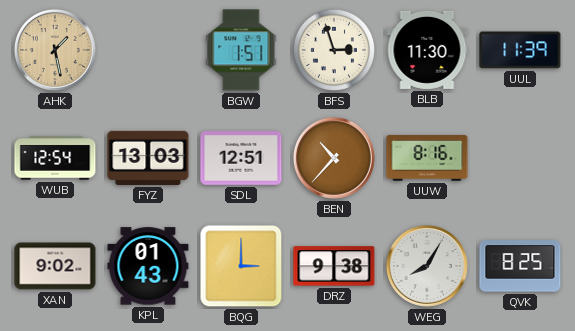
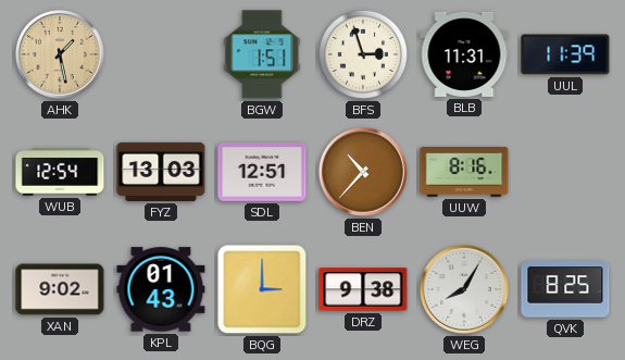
BLB: 11:30 -> 11:31 (464, 54)
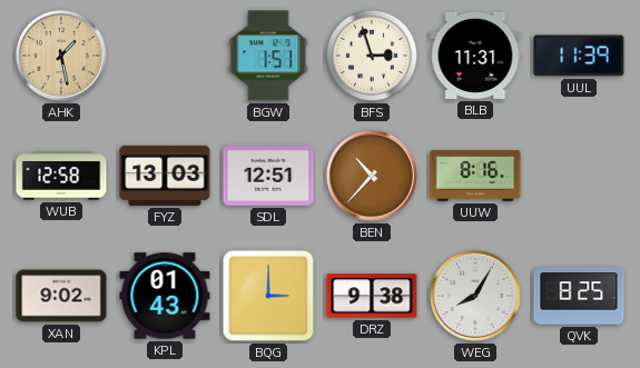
WUB: 12:54 -> 12:58 (61, 176)
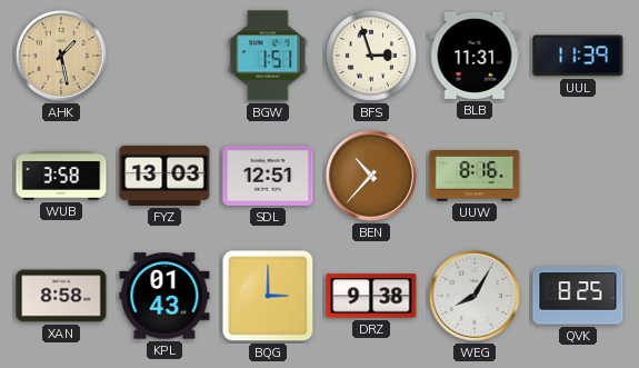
WUB: 12:58 -> 3:58 (61, 176)
XAN: 9:02 -> 8:58 (61, 296)
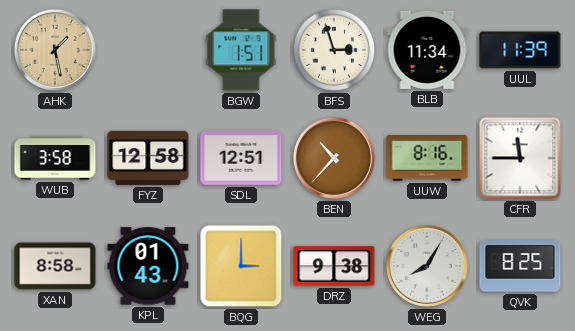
BLB: 11:31 -> 11:34 (427, 50)
FYZ: 13:03 -> 12:58 (148, 158)
CFR: none -> 11:45 (520, 158)
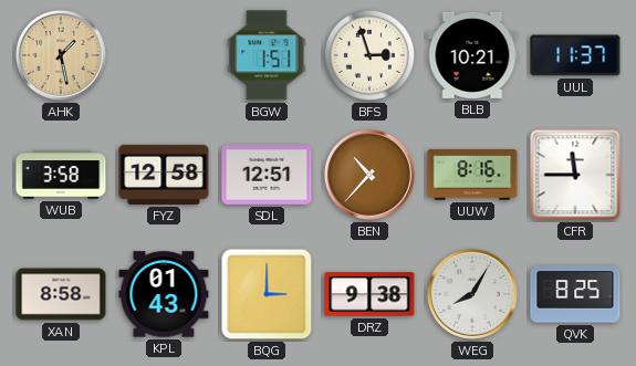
BLB: 11:34 -> 10:21 (472, 55)
UUL: 11:39 -> 11:37 (575, 55)
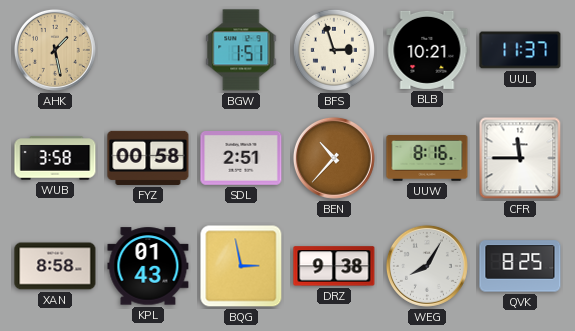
FYZ: 12:58 -> 00:58 (148, 158)
SDL: 12:51 -> 2:51 (241, 158)
BQG: 3:00 -> 2:58 (241, 266)
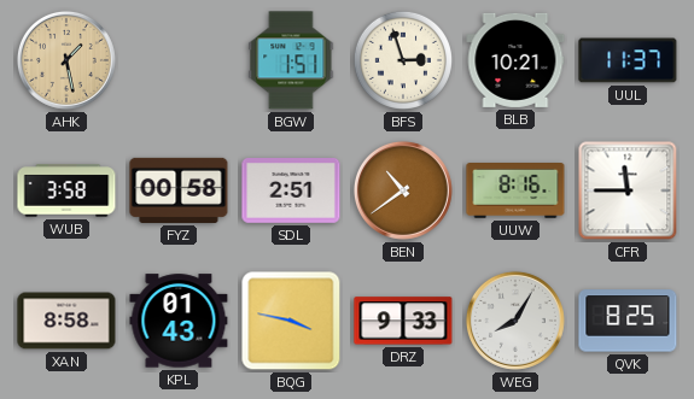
BEN: 10:37 -> 10:39 (403, 190)
BQG: 2:58 -> 3:47 (291, 321)
DRZ: 9:38 -> 9:33 (403, 321)
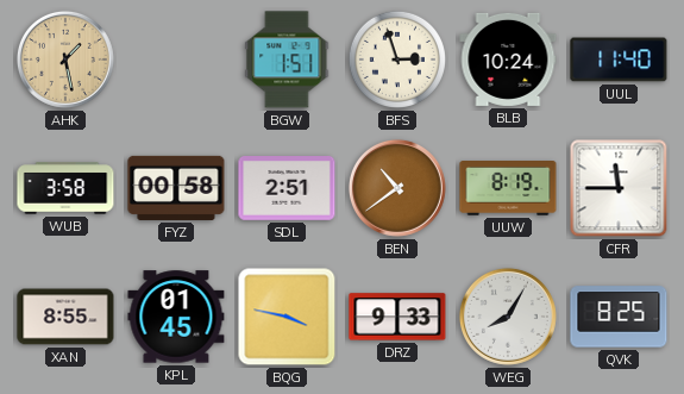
BLB: 10:21 -> 10:24 (508, 60)
UUL: 11:37 -> 11:40 (619, 60)
UUW: 8:16 -> 8:19 (508, 189)
XAN: 8:58 -> 8:55 (65, 317)
KPL: 01:43 -> 01:45 (176, 317)
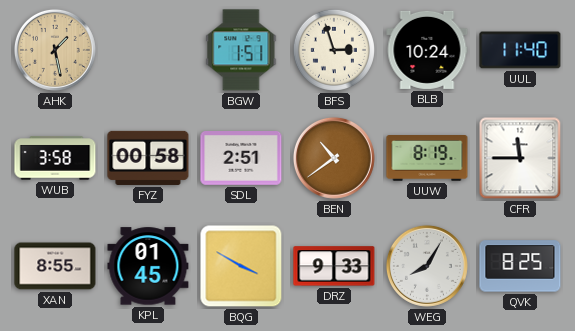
BQG: 3:47 -> 3:50 (241, 266)
